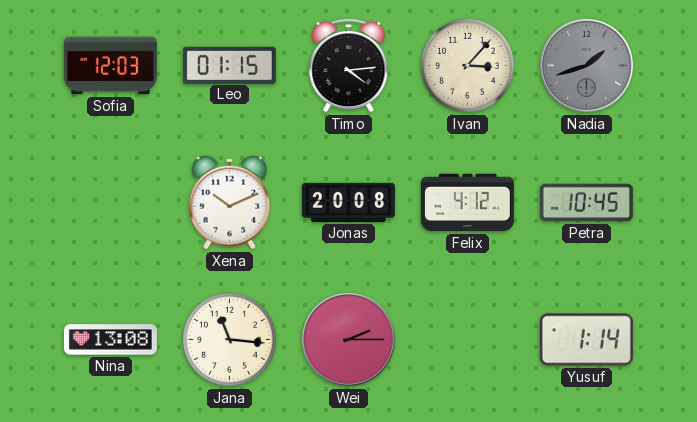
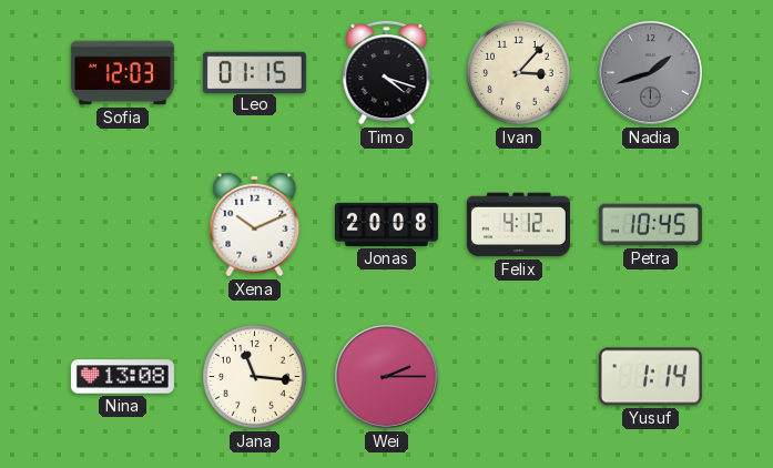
Timo: 4:14 -> 4:18 (387, 72)
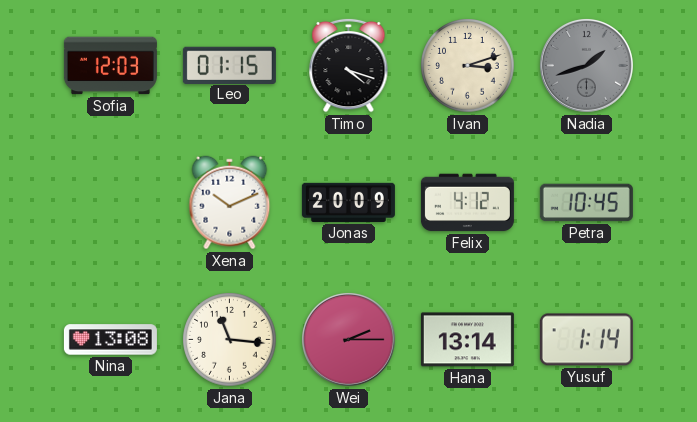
Ivan: 3:07 -> 3:12 (468, 66)
Jonas: 20:08 -> 20:09 (348, 202)
Hana: none -> 13:14 (467, 340)
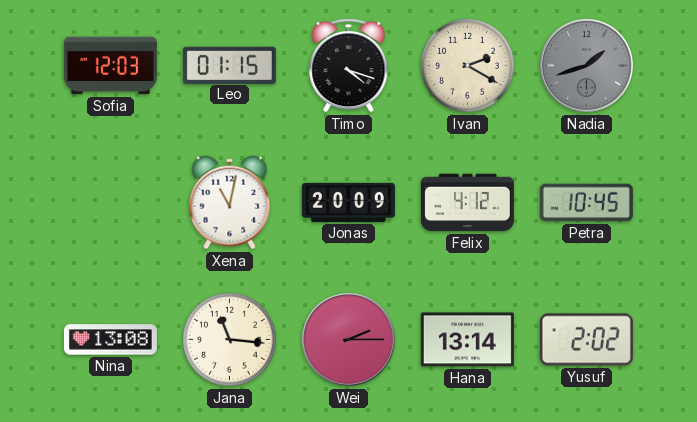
Ivan: 3:12 -> 2:20 (468, 66)
Xena: 10:11 -> 11:02 (230, 203)
Yusuf: 1:14 -> 2:02 (586, 340)
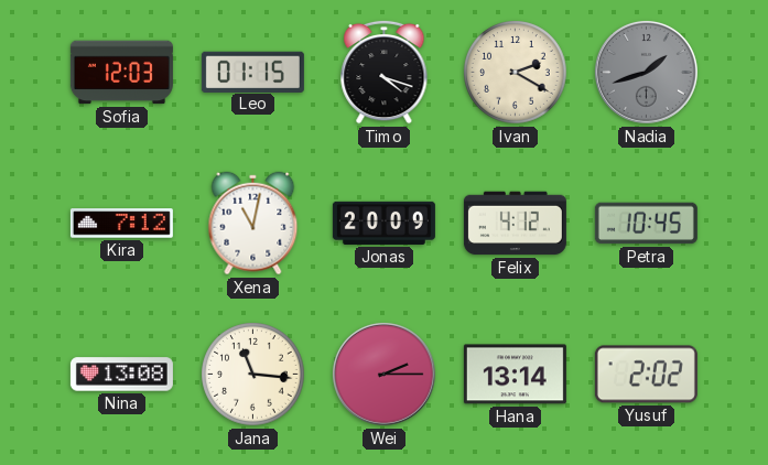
Kira: none -> 7:12 (121, 224)
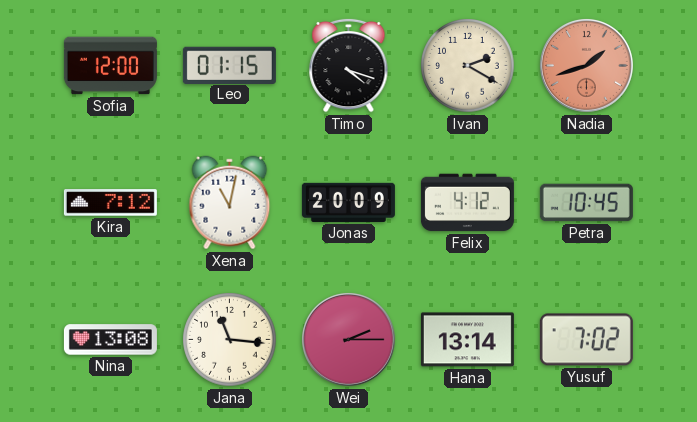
Sofia: 12:03 -> 12:00 (110, 66)
Nadia dial: grey -> salmon (586, 65)
Yusuf: 2:02 -> 7:02 (586, 340)
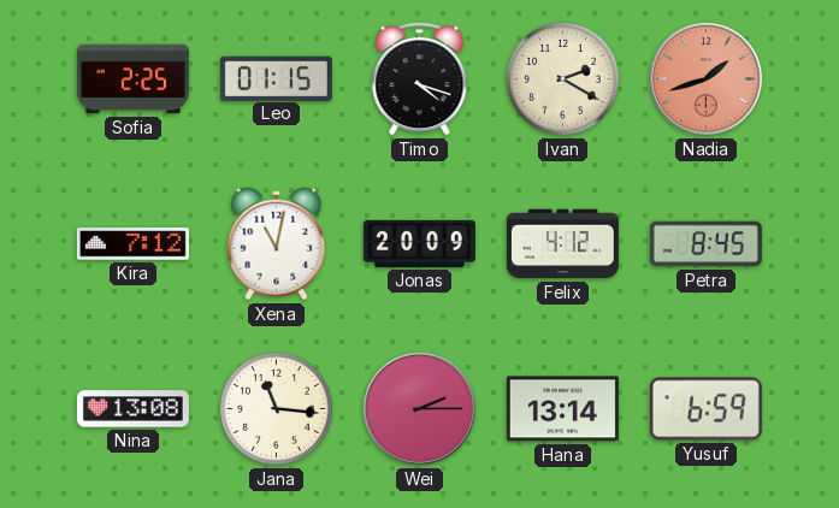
Sofia: 12:00 -> 2:25 (132, 79)
Petra: 10:45 -> 8:45 (705, 244)
Yusuf: 7:02 -> 6:59 (705, 409)
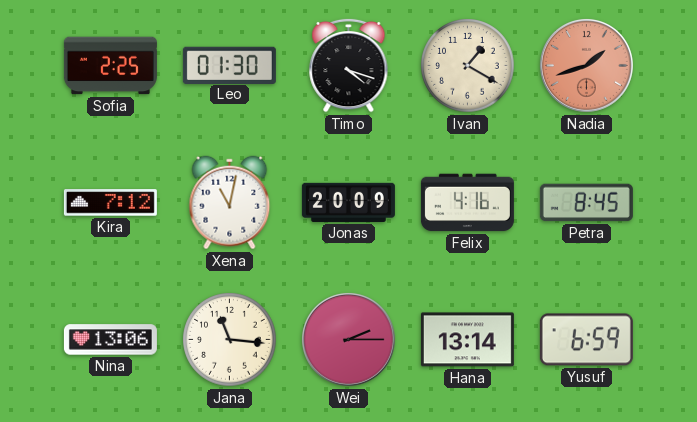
Leo: 01:15 -> 01:30 (229, 65)
Ivan: 2:20 -> 1:20 (468, 66)
Felix: 4:12 -> 4:16 (467, 203)
Nina: 13:08 -> 13:06 (110, 340)
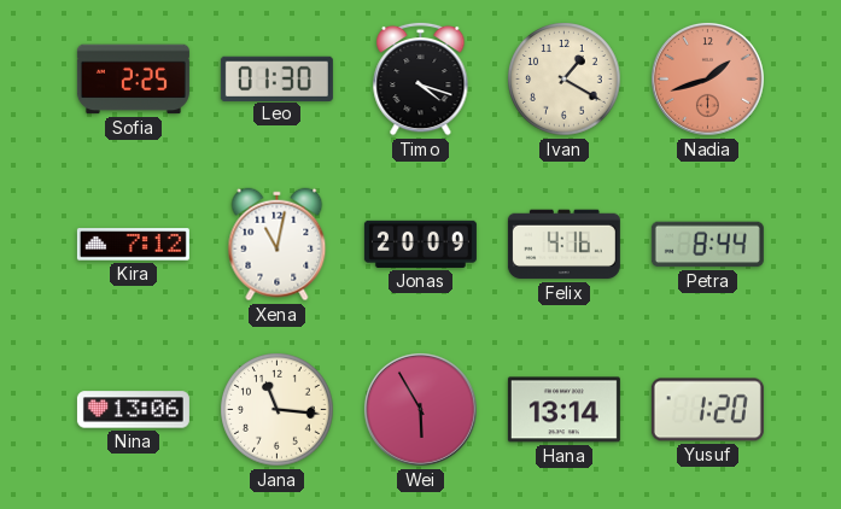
Petra: 8:45 -> 8:44 (707, 245)
Wei: 2:15 -> 5:55 (420, 409)
Yusuf: 6:59 -> 1:20 (707, 410)
